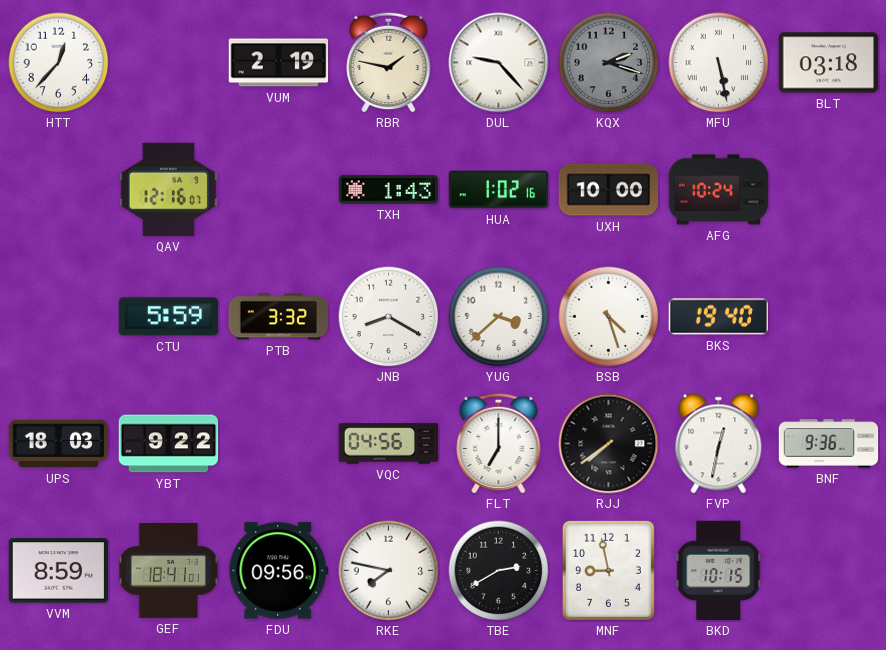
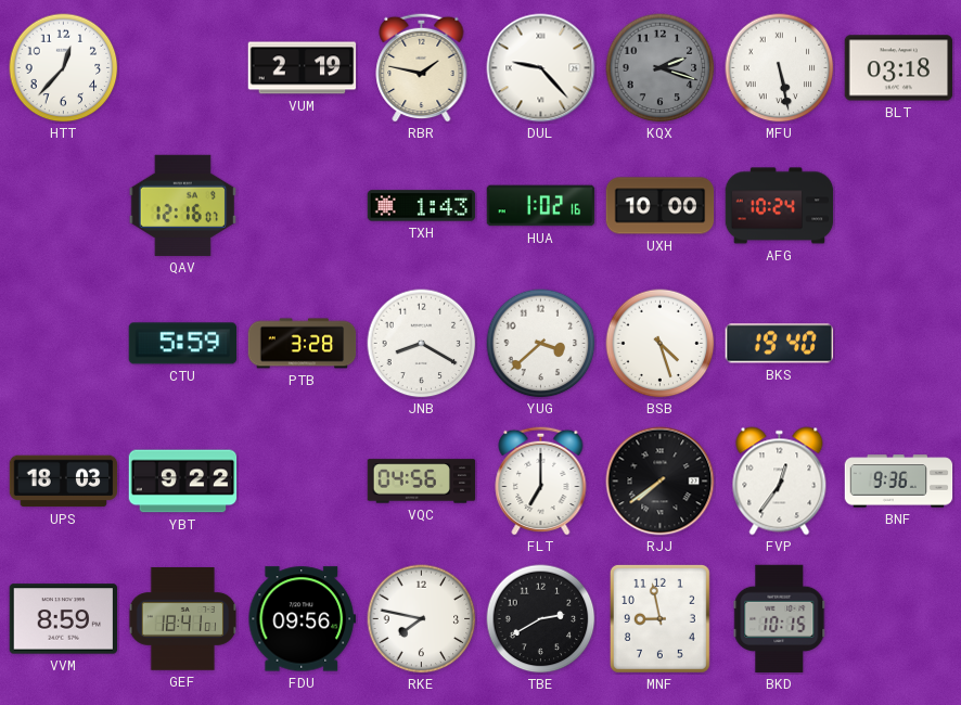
PTB: 3:32 -> 3:28 (303, 344)
FVP: 12:32 -> 12:36 (780, 482)
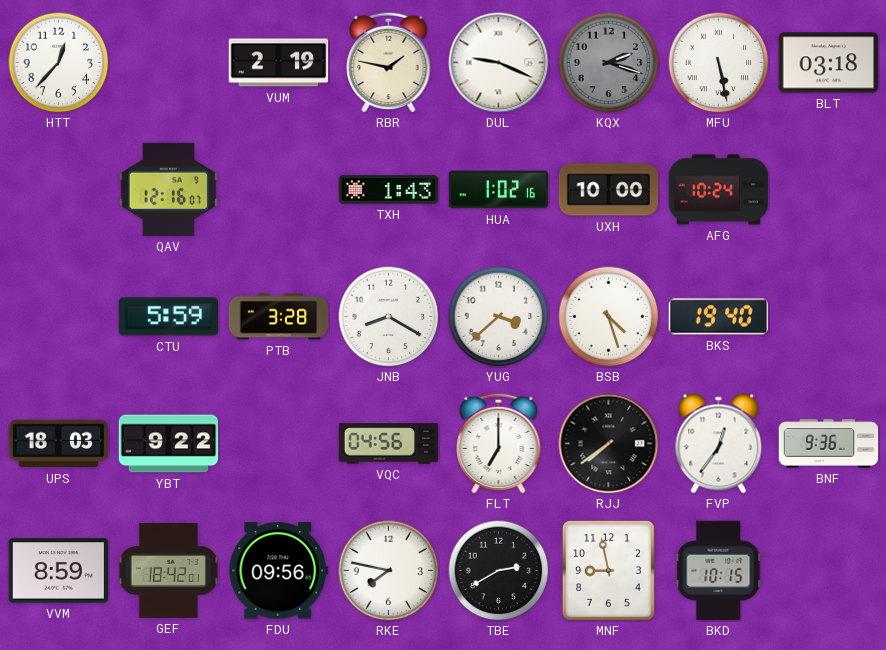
DUL: 9:23 -> 9:19 (499, 63)
GEF: 18:41 -> 18:42 (168, 571)
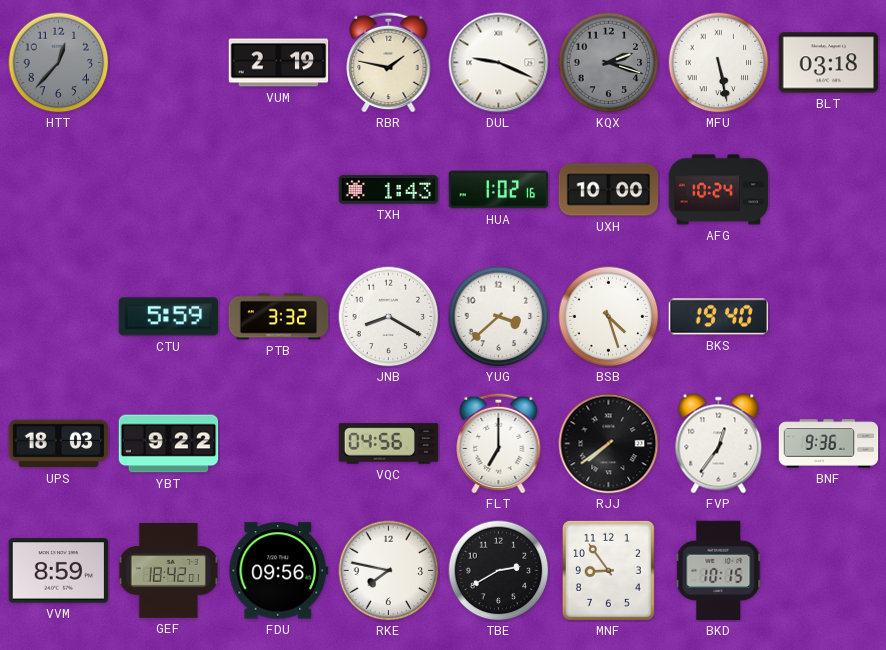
HTT dial: white -> grey (59, 63)
QAV: 12:16 -> none (168, 189)
PTB: 3:28 -> 3:32 (279, 317)
MNF: 8:58 -> 8:54 (608, 570)
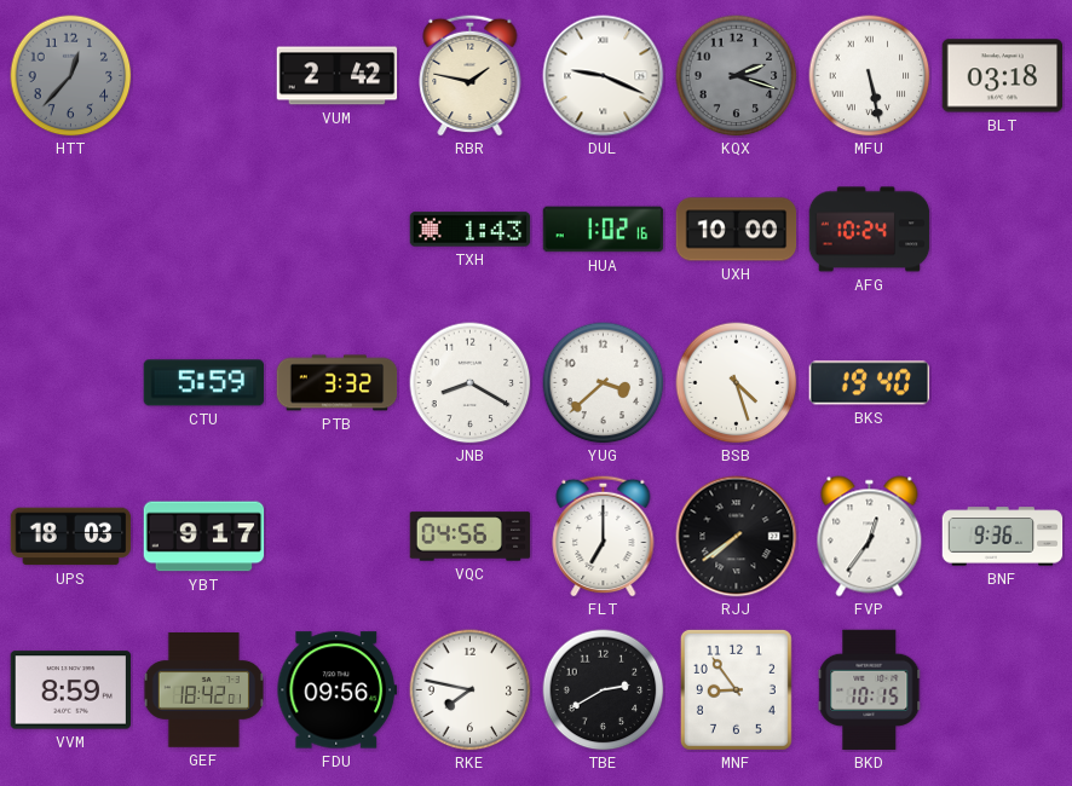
VUM: 2:19 -> 2:42 (338, 76)
YBT: 9:22 -> 9:17 (204, 537)
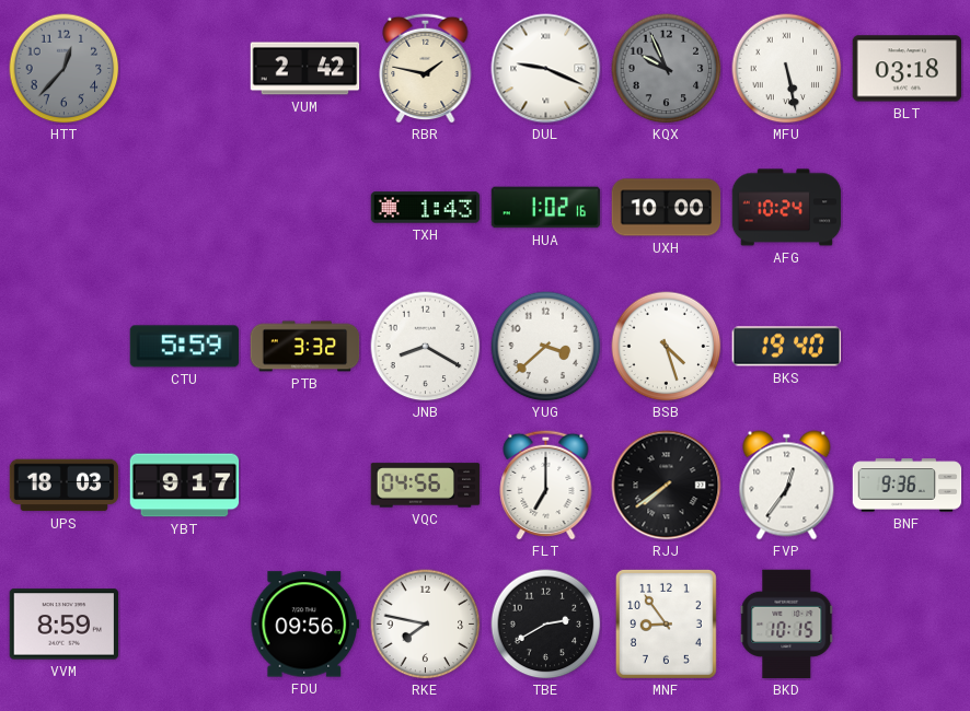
KQX: 2:18 -> 9:56 (667, 69)
GEF: 18:42 -> none (203, 690)
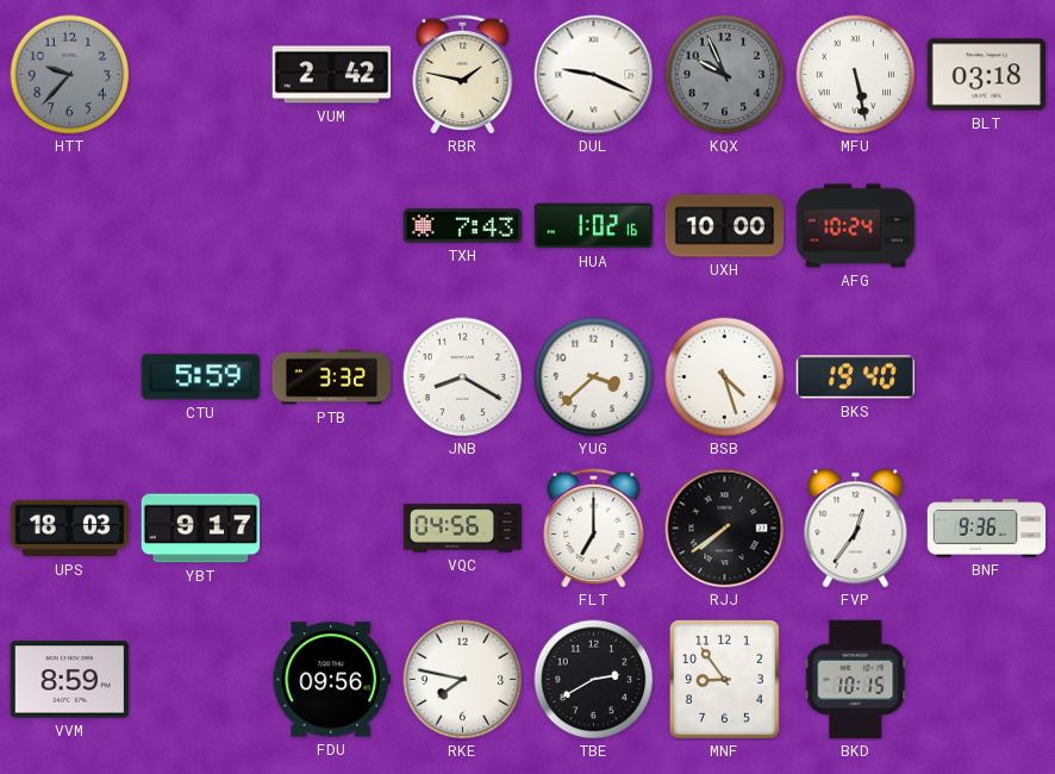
HTT: 12:37 -> 9:37 (70, 75)
TXH: 1:43 -> 7:43 (463, 226)
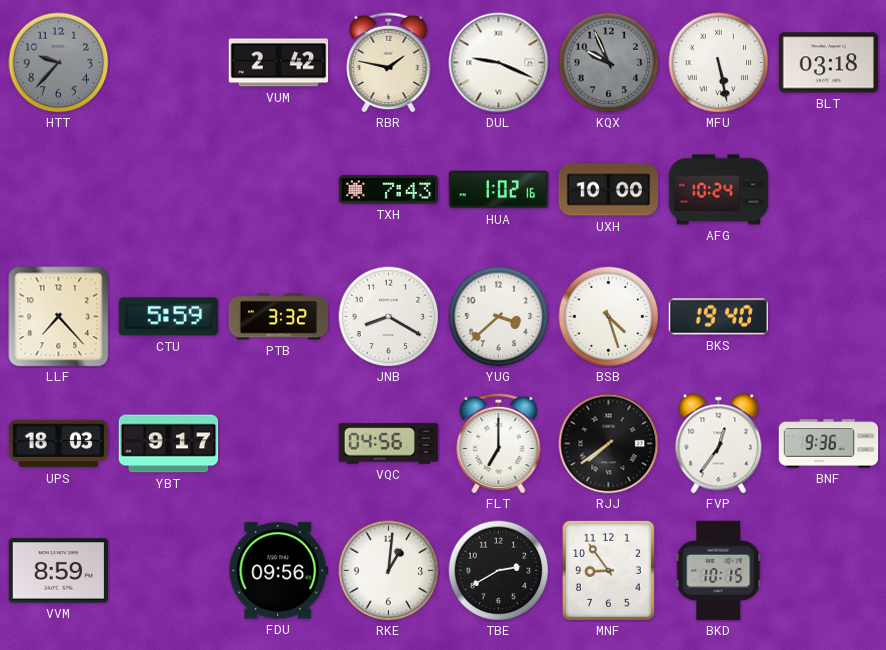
LLF: none -> 7:23 (59, 317)
RKE: 7:47 -> 1:01 (389, 571)
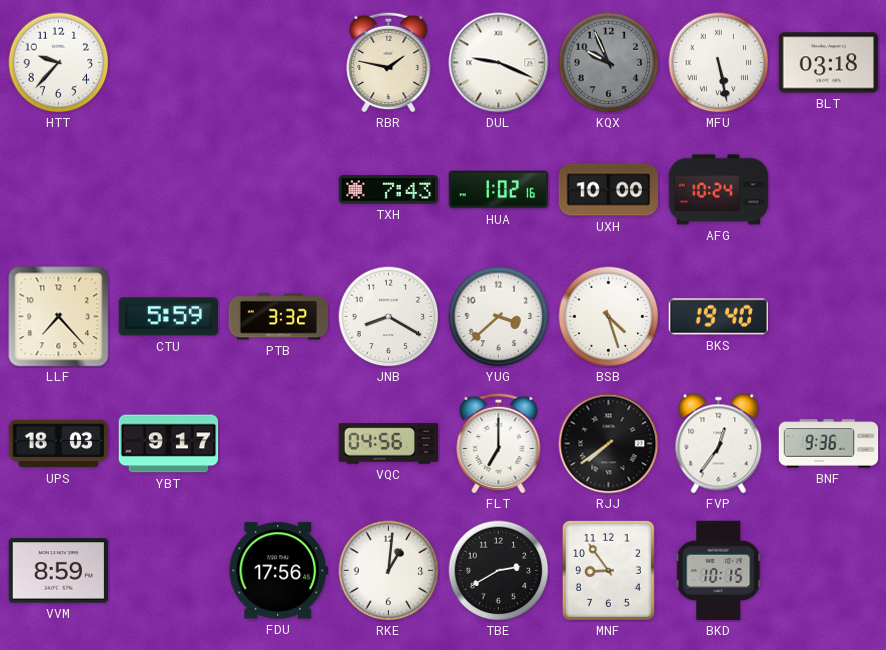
HTT dial: grey -> white (59, 63)
VUM: 2:42 -> none (279, 63)
FDU: 09:56 -> 17:56 (278, 571)
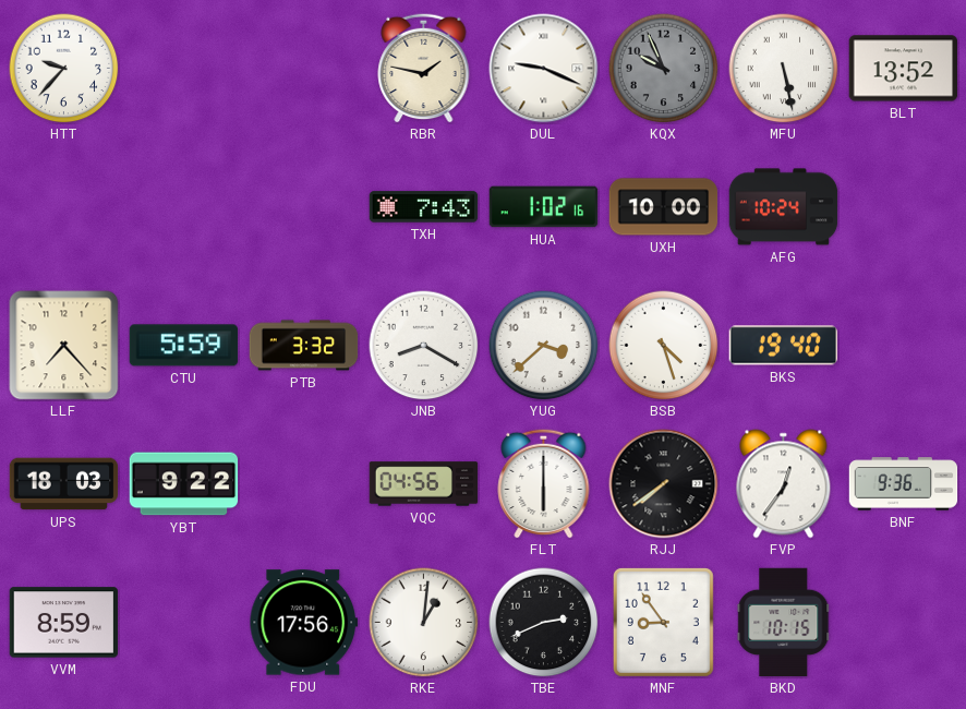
BLT: 03:18 -> 13:52 (904, 69)
YBT: 9:17 -> 9:22 (184, 484)
FLT: 7:00 -> 6:00 (544, 483)
TBE: 2:40 -> 2:41 (544, 623)
